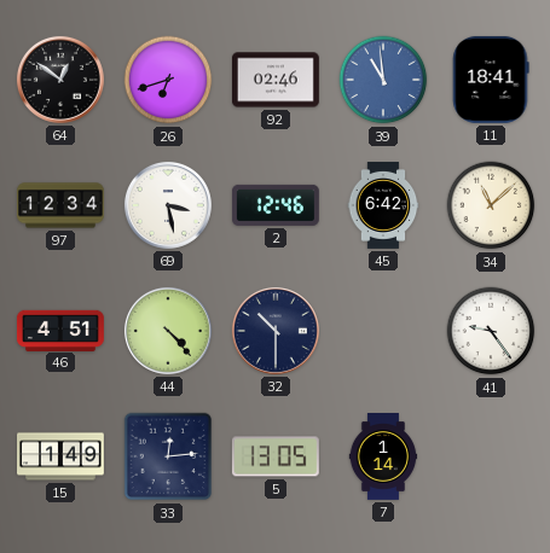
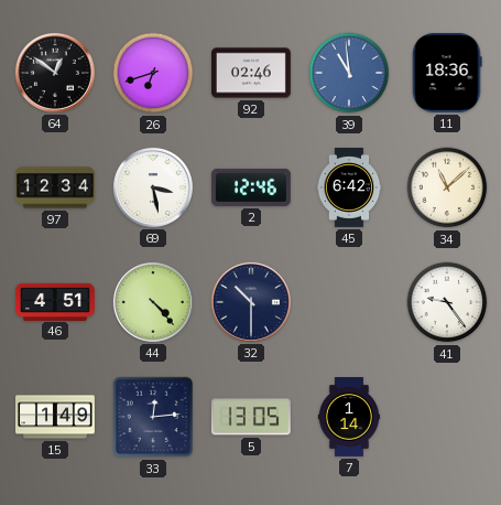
11: 18:41 -> 18:36 (447, 73)
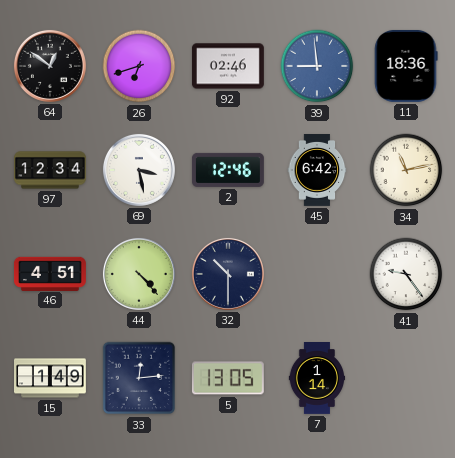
39: 10:59 -> 8:59 (317, 66)
34: 11:08 -> 11:13 (406, 170)
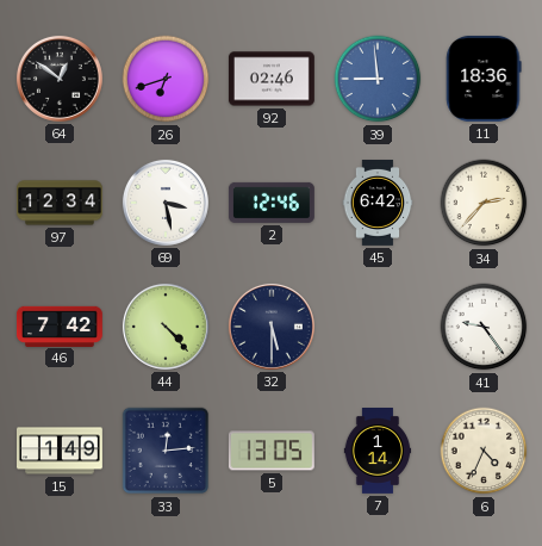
34: 11:13 -> 2:37 (484, 203)
46: 4:51 -> 7:42 (60, 325)
32: 10:30 -> 5:30 (272, 327)
6: none -> 4:34 (484, 451)
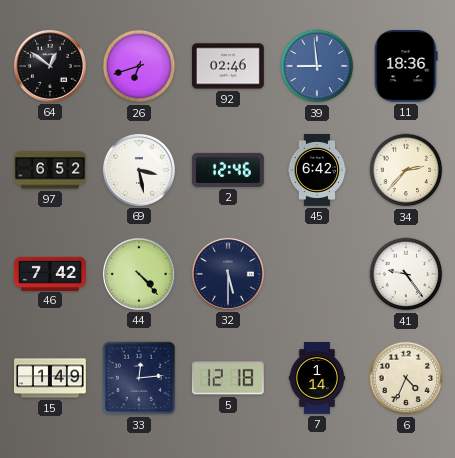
97: 12:34 -> 6:52 (51, 170)
5: 13:05 -> 12:18 (228, 378)
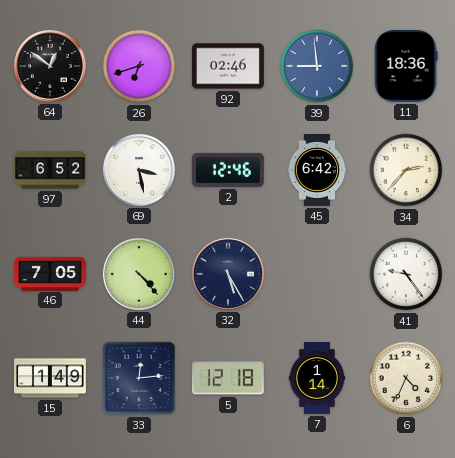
46: 7:42 -> 7:05 (50, 273)
32: 5:30 -> 5:25 (228, 274)
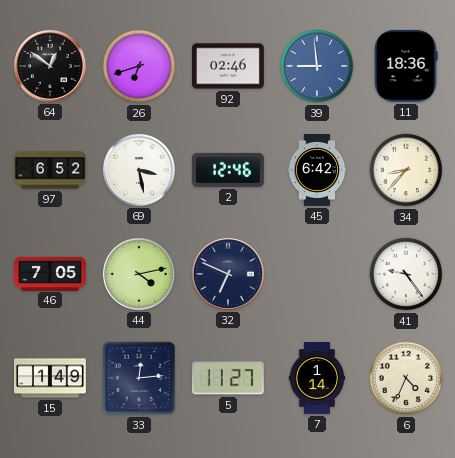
34: 2:37 -> 8:37 (406, 170)
44: 4:23 -> 4:13 (139, 274)
32: 5:25 -> 6:49 (228, 274)
5: 12:18 -> 11:27 (228, 378)
